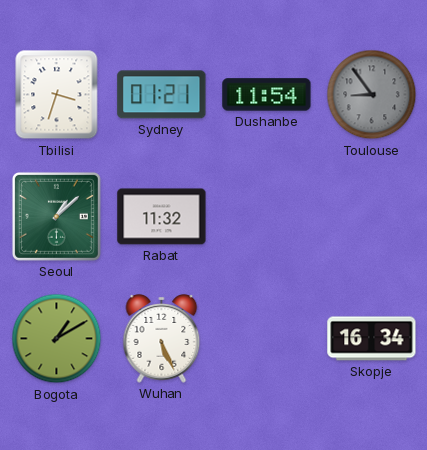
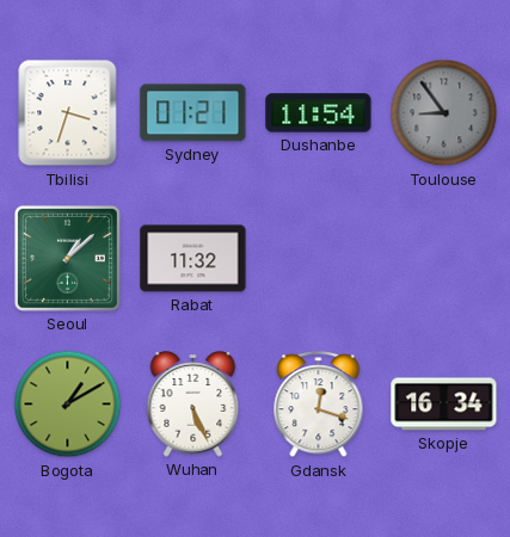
Gdansk: none -> 12:18 (319, 405)
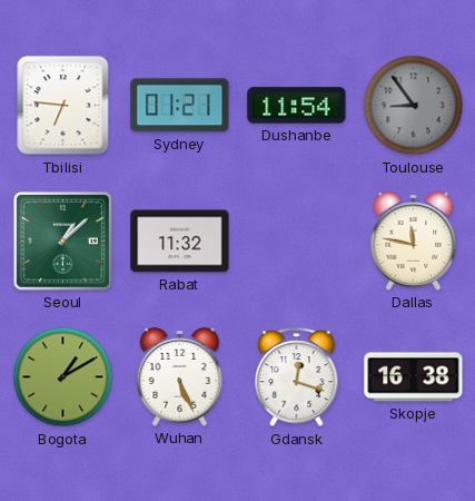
Tbilisi: 3:33 -> 6:46 (63, 106)
Dallas: none -> 11:47 (414, 242)
Skopje: 16:34 -> 16:38 (414, 377)
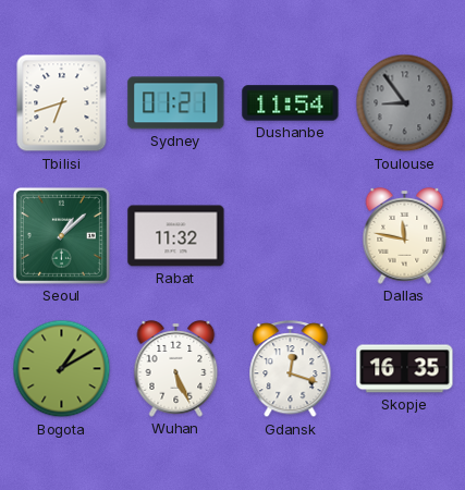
Tbilisi: 6:46 -> 6:42 (62, 103)
Skopje: 16:38 -> 16:35 (405, 369)
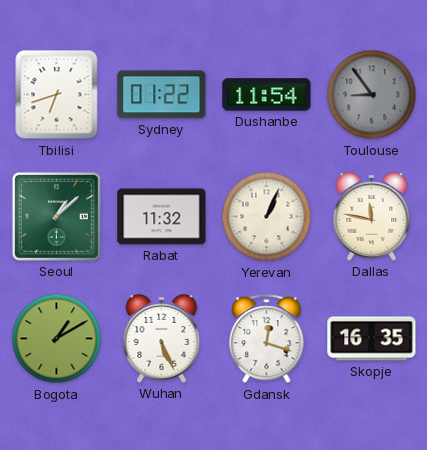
Sydney: 01:21 -> 01:22 (162, 95)
Yerevan: none -> 1:04 (267, 217)
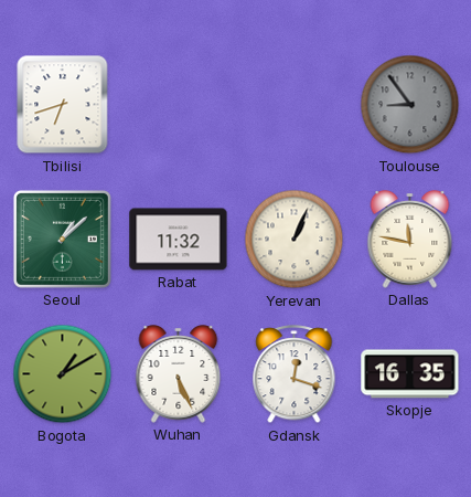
Sydney: 01:22 -> none (162, 95)
Dushanbe: 11:54 -> none (267, 95)
